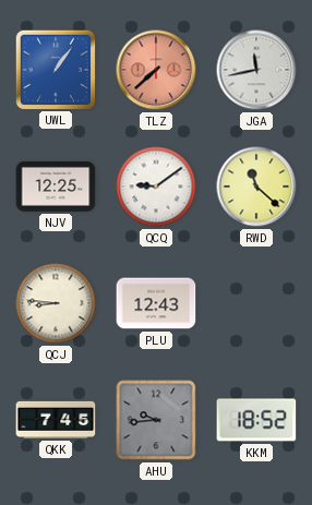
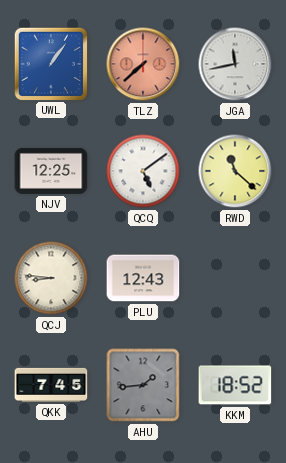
QCQ: 9:09 -> 5:09 (143, 171)
AHU: 9:44 -> 1:44 (143, 385)
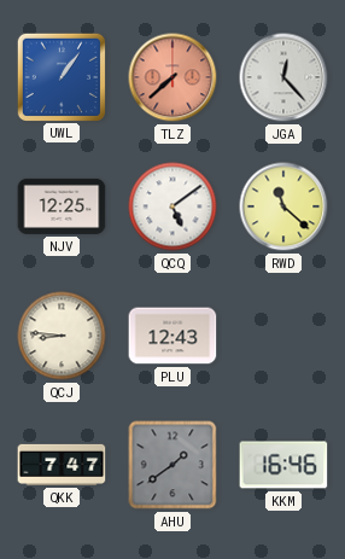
JGA: 11:43 -> 12:23 (283, 77)
QKK: 7:45 -> 7:47 (62, 465)
AHU: 1:44 -> 1:39 (172, 465)
KKM: 18:52 -> 16:46 (283, 465)
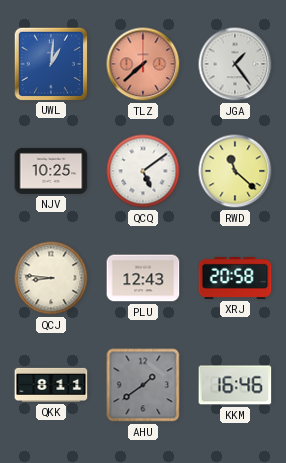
UWL: 1:06 -> 1:01 (50, 63)
JGA: 12:23 -> 1:24 (235, 64)
NJV: 12:25 -> 10:25 (51, 171)
XRJ: none -> 20:58 (235, 278)
QKK: 7:47 -> 8:11 (51, 385)
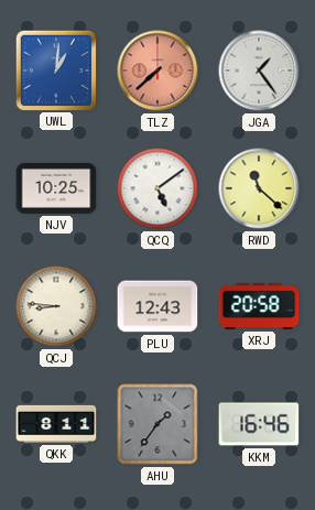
AHU: 1:39 -> 1:36 (157, 424)
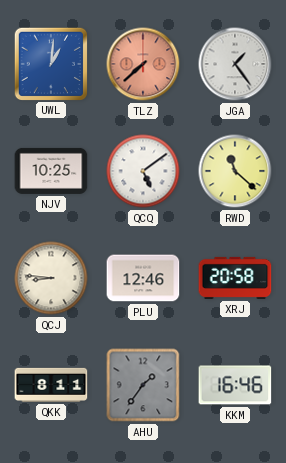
PLU: 12:43 -> 12:46 (143, 278)
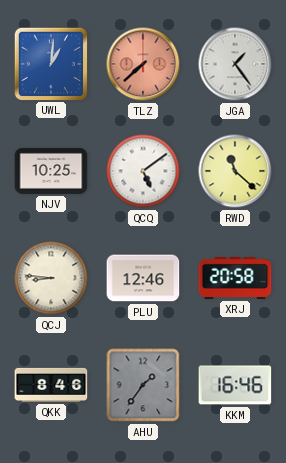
QKK: 8:11 -> 8:46 (51, 385)
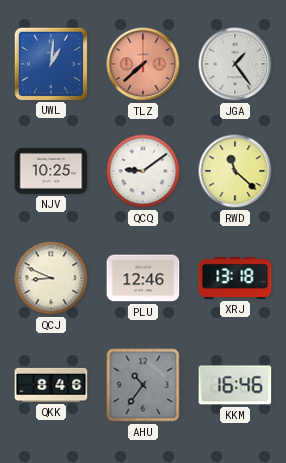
QCQ: 5:09 -> 9:09 (143, 171)
QCJ: 8:46 -> 8:49 (51, 278)
XRJ: 20:58 -> 13:18 (235, 278)
AHU: 1:36 -> 10:36 (143, 385)
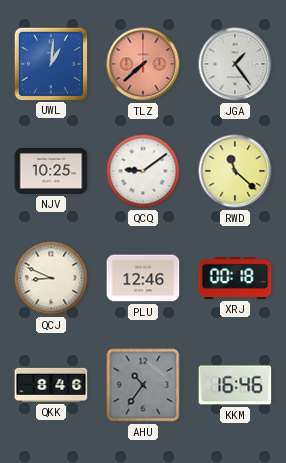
XRJ: 13:18 -> 00:18 (235, 278)
